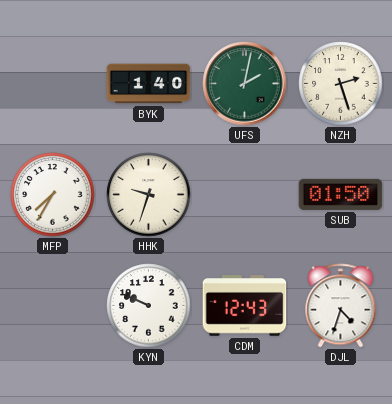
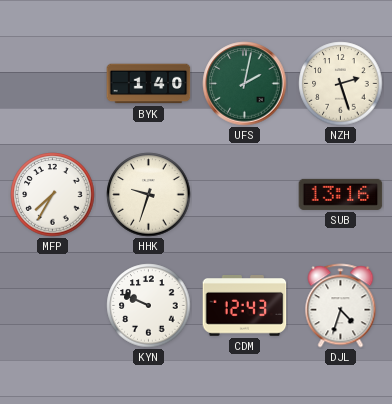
SUB: 01:50 -> 13:16 (341, 194)
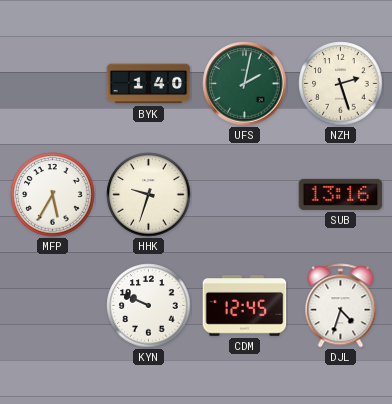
MFP: 7:35 -> 5:35 (53, 195)
CDM: 12:43 -> 12:45 (245, 306)
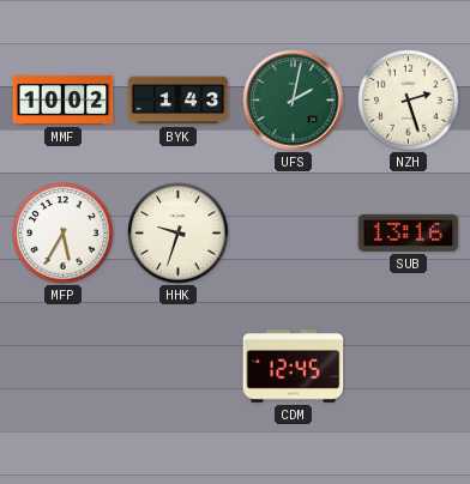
MMF: none -> 10:02 (64, 99)
BYK: 1:40 -> 1:43 (179, 101)
KYN: 9:49 -> none (149, 306)
DJL: 4:33 -> none (341, 306)
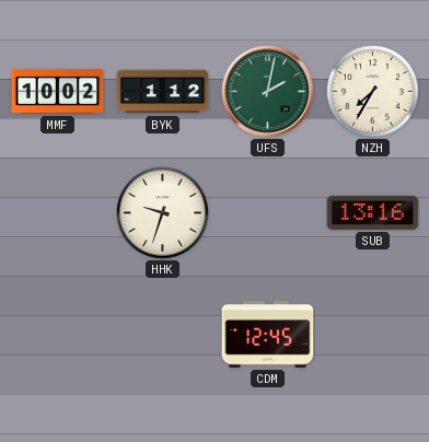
BYK: 1:43 -> 1:12 (163, 92)
NZH: 2:27 -> 7:35 (373, 92)
MFP: 5:35 -> none (64, 234)
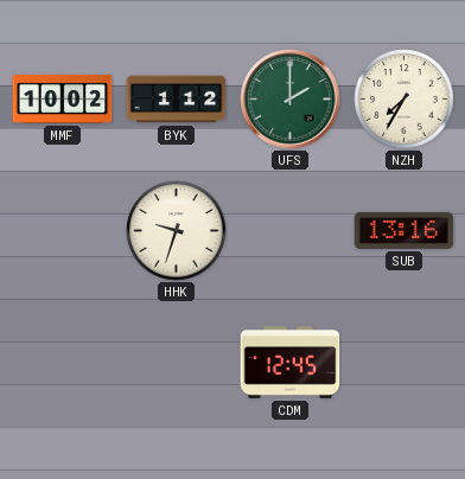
UFS: 2:02 -> 2:00 (291, 100)
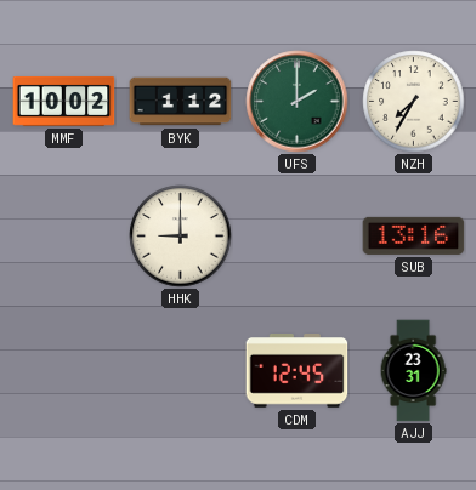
HHK: 9:33 -> 9:00 (181, 237)
AJJ: none -> 23:31 (413, 371)
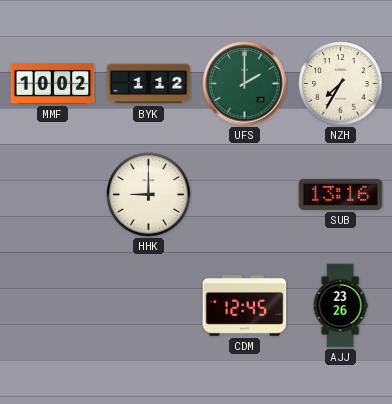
AJJ: 23:31 -> 23:26 (340, 306)
